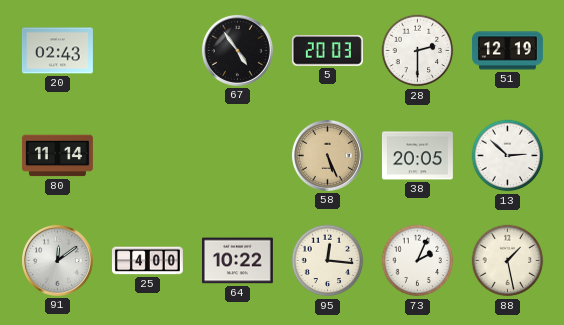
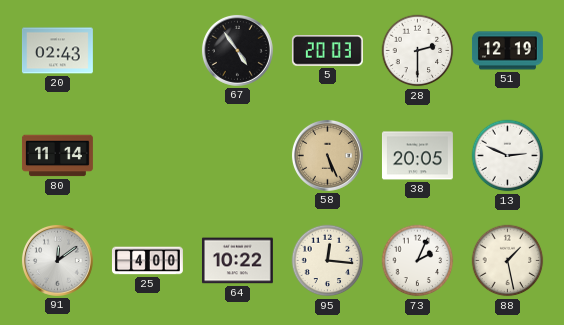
13: 2:52 -> 2:49 (508, 156)
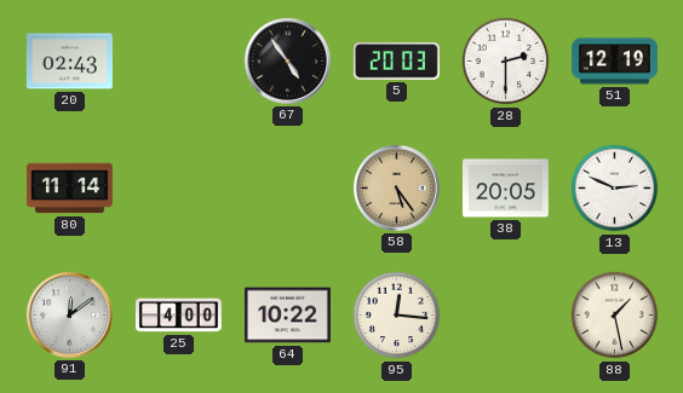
58: 5:26 -> 5:24 (396, 187)
73: 2:04 -> none (418, 261)
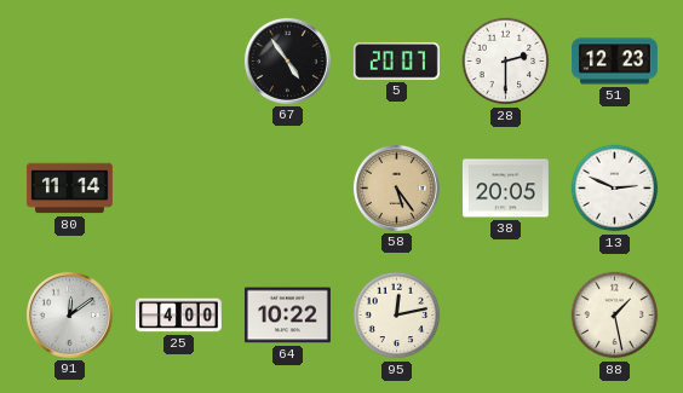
20: 02:43 -> none (69, 62)
5: 20:03 -> 20:07 (396, 62)
51: 12:19 -> 12:23 (614, 62)
95: 12:16 -> 12:13 (397, 316)
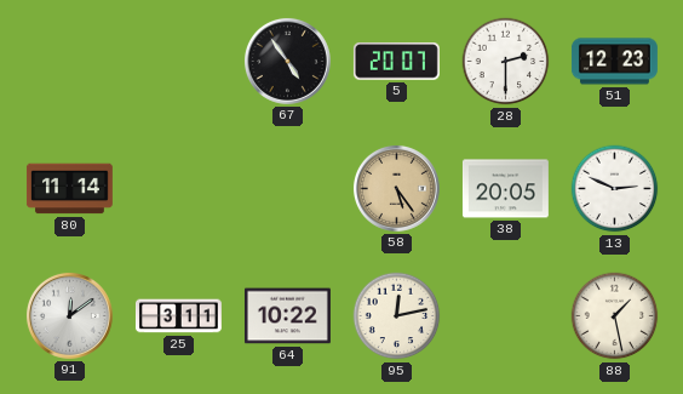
25: 4:00 -> 3:11 (178, 316)
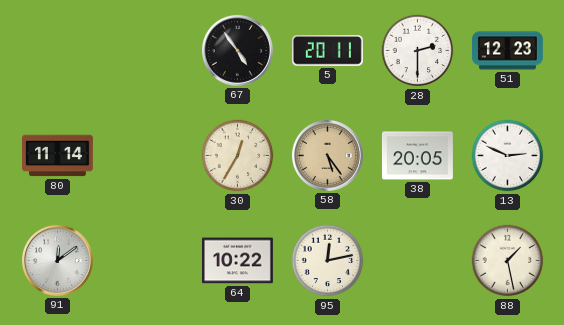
5: 20:07 -> 20:11 (327, 51)
30: none -> 12:35 (238, 156)
25: 3:11 -> none (178, 316)
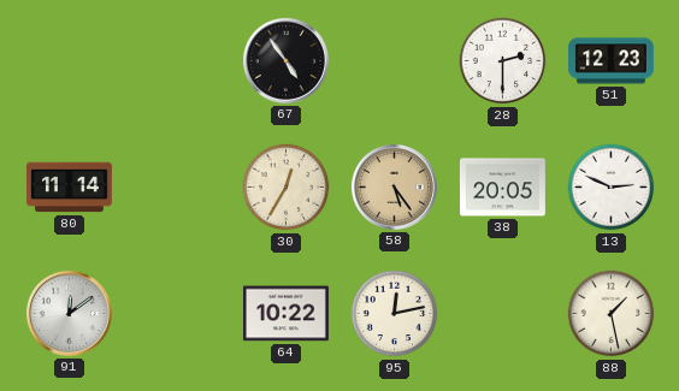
5: 20:11 -> none (327, 51)
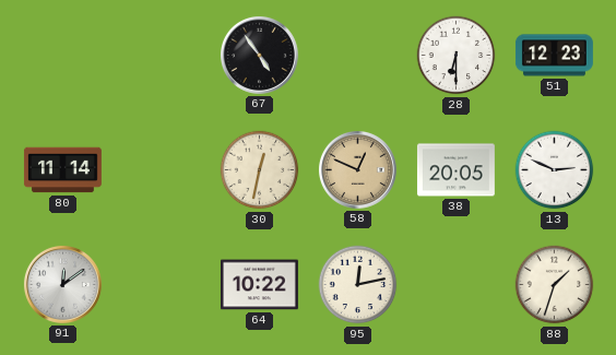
28: 2:30 -> 6:30 (457, 56)
30: 12:35 -> 12:32 (260, 170)
58: 5:24 -> 12:49 (357, 169)
88: 1:28 -> 1:33 (555, 285)
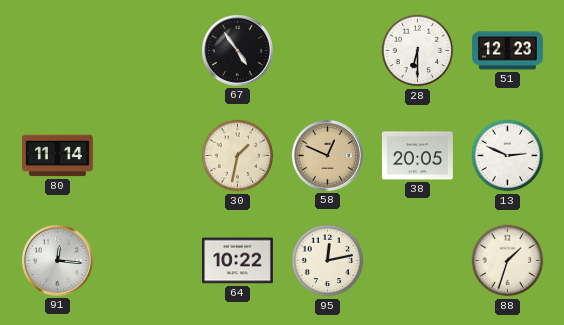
30: 12:32 -> 1:32 (238, 156)
91: 12:09 -> 12:16 (57, 260)
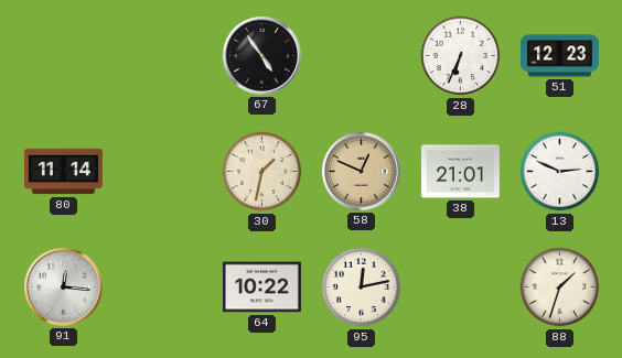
28: 6:30 -> 6:34 (461, 56)
38: 20:05 -> 21:01 (460, 172)
